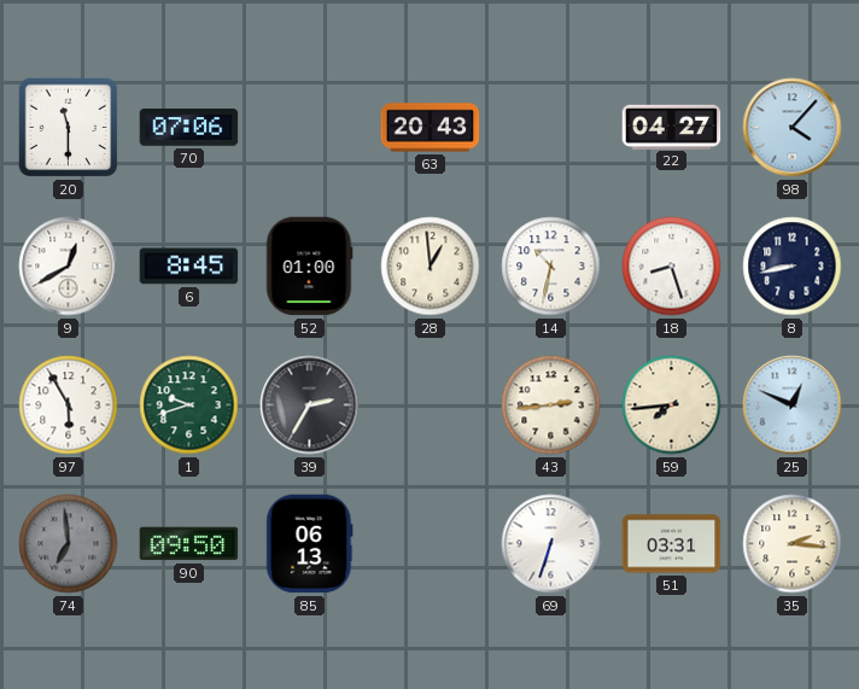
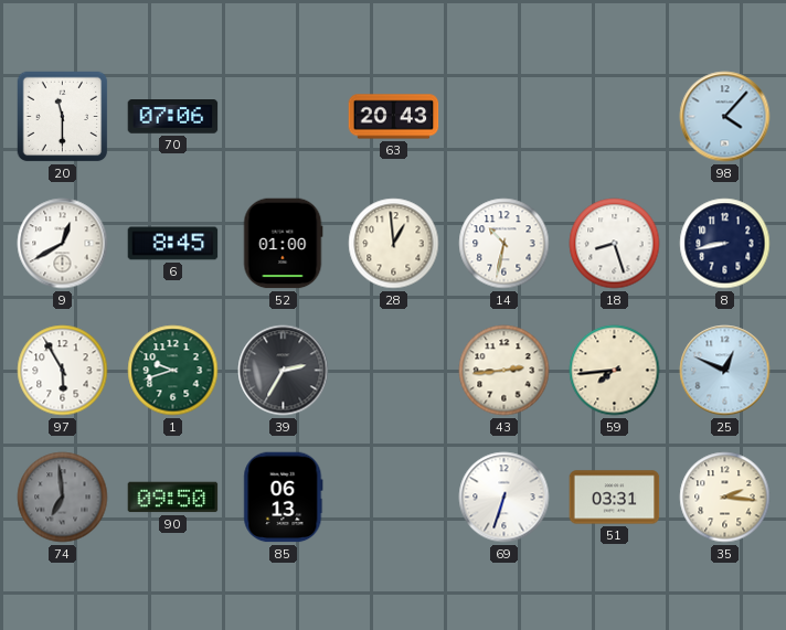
22: 04:27 -> none (672, 127)
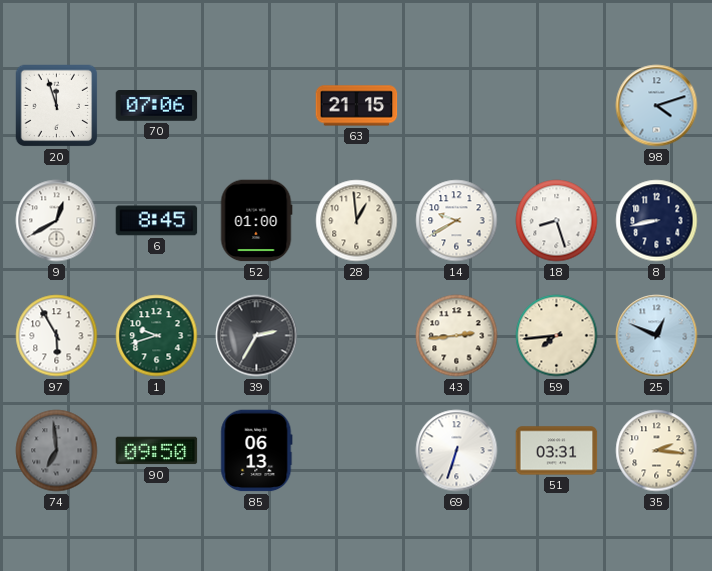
20: 11:30 -> 11:57 (57, 106)
63: 20:43 -> 21:15 (357, 106)
98: 4:07 -> 4:12 (657, 106)
14: 10:32 -> 9:40 (457, 221)
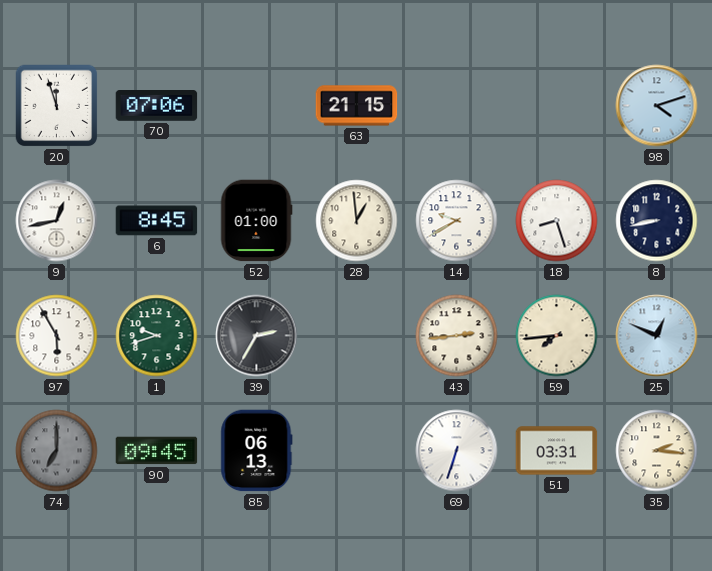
9: 12:40 -> 12:43 (57, 221)
74: 6:59 -> 7:00 (57, 451)
90: 09:50 -> 09:45 (157, 451)
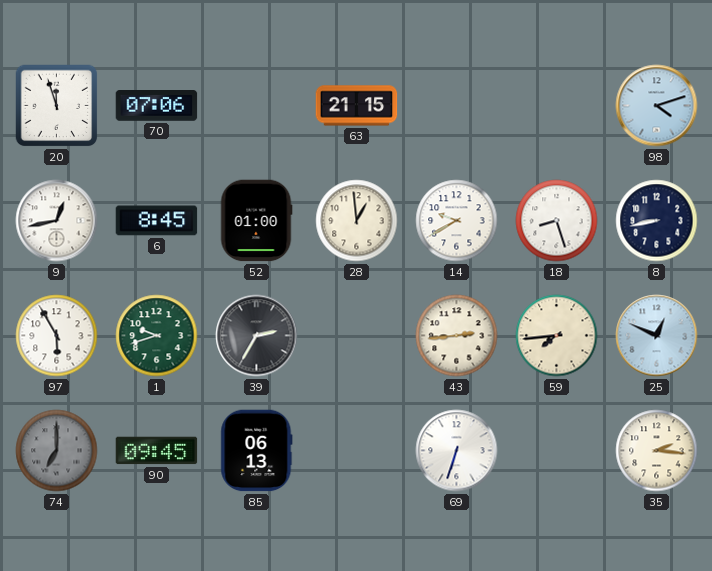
51: 03:31 -> none (557, 451)
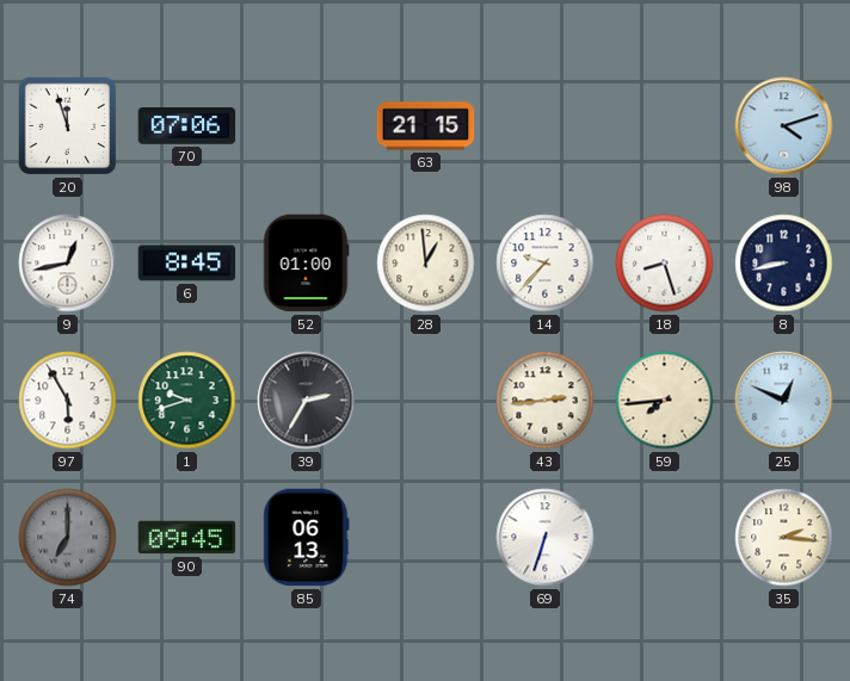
14: 9:40 -> 9:37 (546, 264)
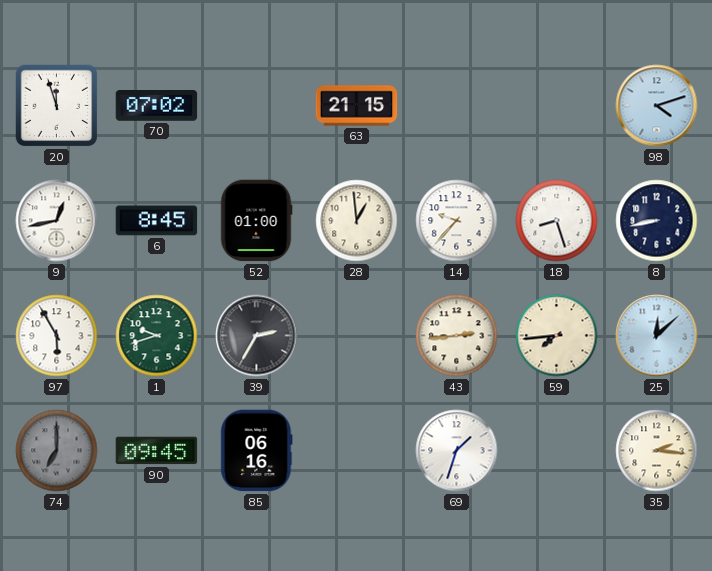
70: 07:06 -> 07:02 (157, 106)
25: 12:49 -> 12:08 (657, 336)
85: 06:13 -> 06:16 (257, 451)
69: 6:33 -> 1:33 (457, 451)
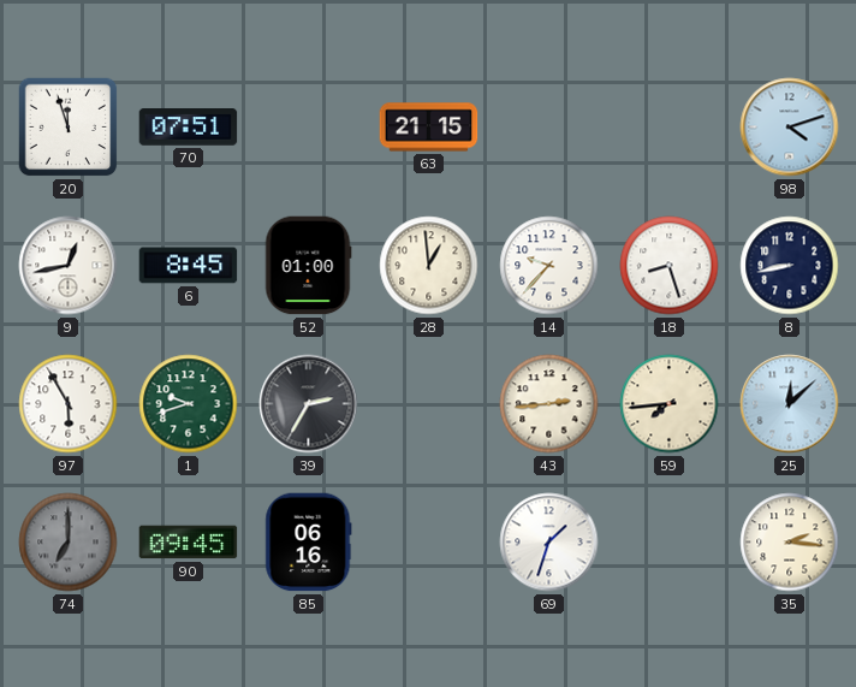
70: 07:02 -> 07:51 (189, 128)
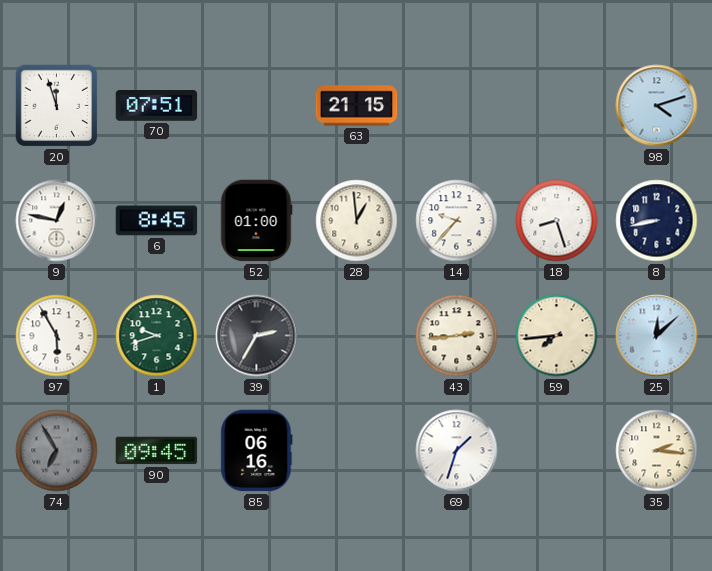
9: 12:43 -> 12:47 (57, 221)
74: 7:00 -> 6:55 (57, 451)
